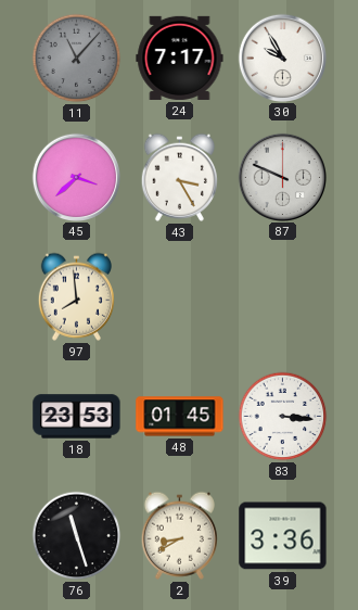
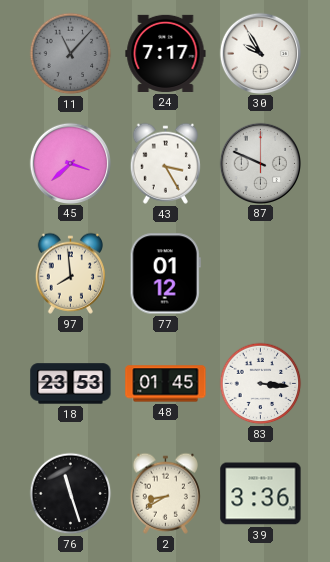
77: none -> 01:12 (165, 274)
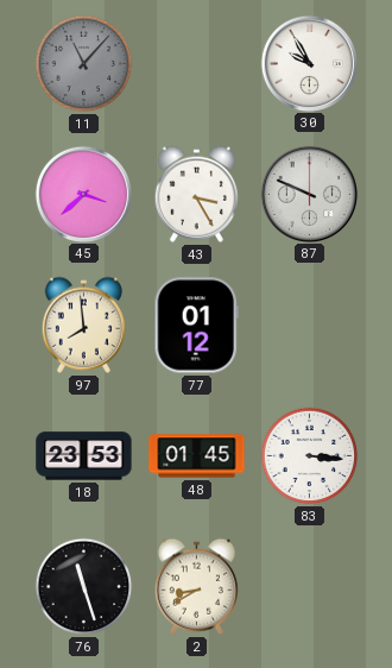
24: 7:17 -> none (166, 53)
39: 3:36 -> none (261, 494)
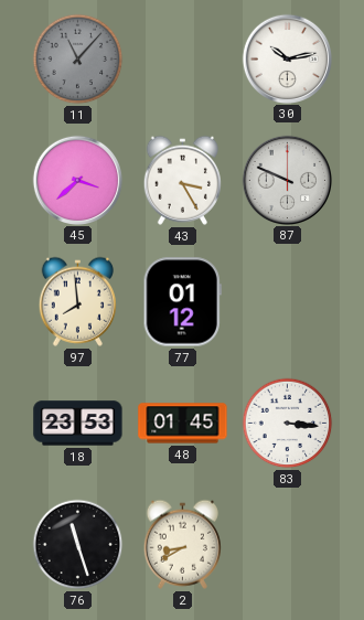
30: 9:55 -> 10:13 (287, 58)
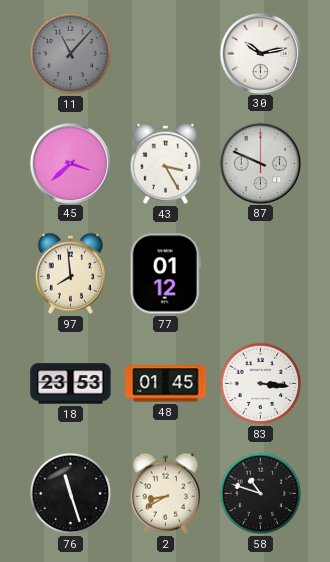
58: none -> 10:48 (261, 494)
